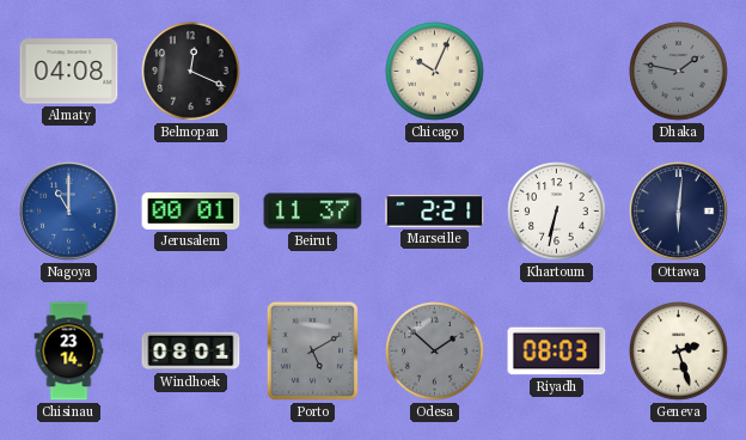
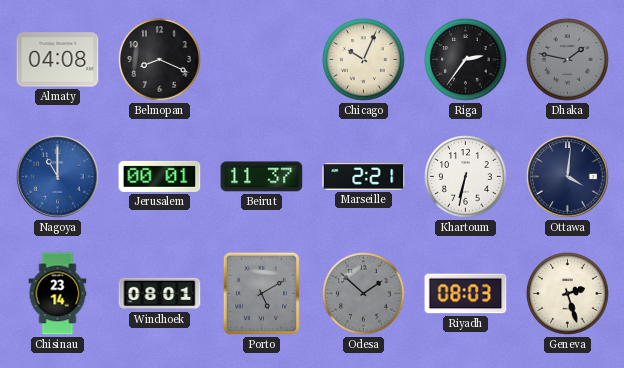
Belmopan: 12:19 -> 8:19 (160, 60)
Riga: none -> 2:36 (466, 60)
Ottawa: 6:01 -> 4:01 (568, 177)
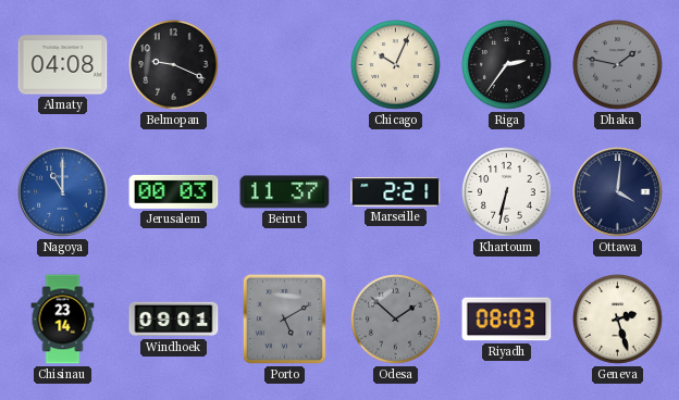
Belmopan: 8:19 -> 9:19 (174, 65)
Jerusalem: 00:01 -> 00:03 (174, 191)
Windhoek: 08:01 -> 09:01 (174, 320)
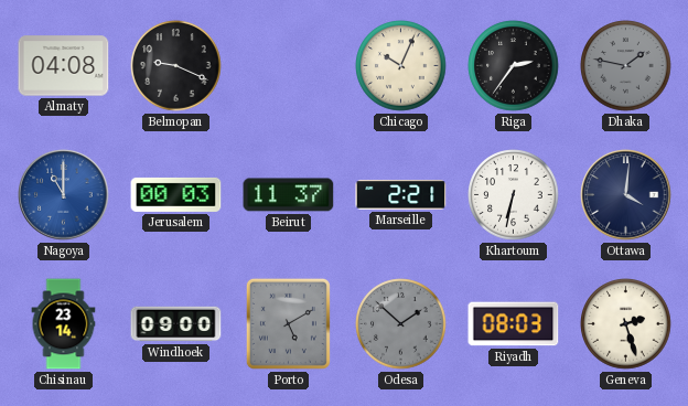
Windhoek: 09:01 -> 09:00 (176, 324)
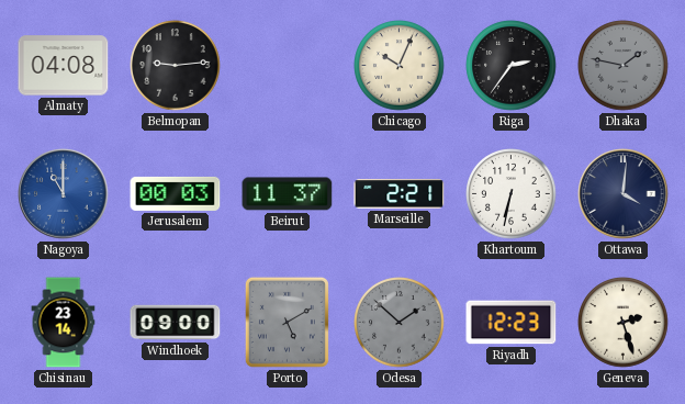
Belmopan: 9:19 -> 9:14 (176, 66)
Riyadh: 08:03 -> 12:23 (512, 323)
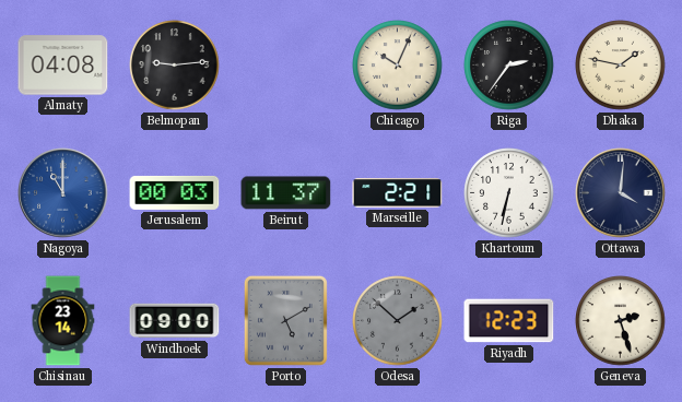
Dhaka dial: grey -> cream (621, 66)
